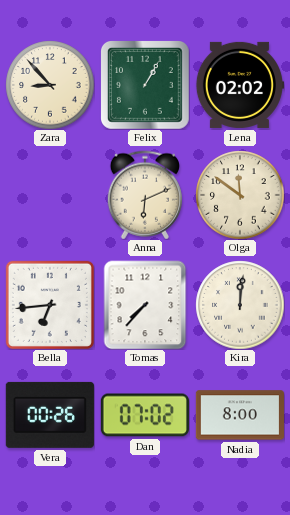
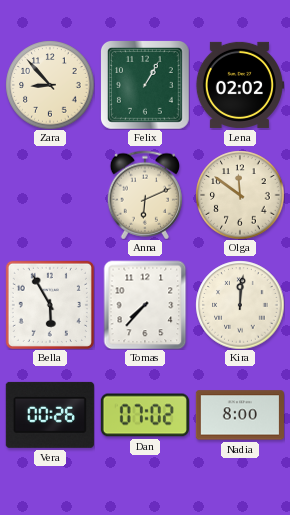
Bella: 6:44 -> 5:55 (50, 305)
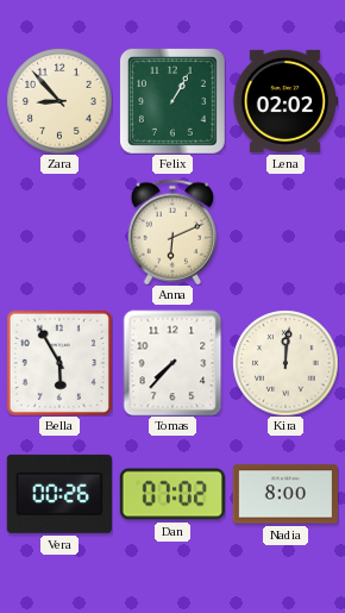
Olga: 11:51 -> none (240, 195)
